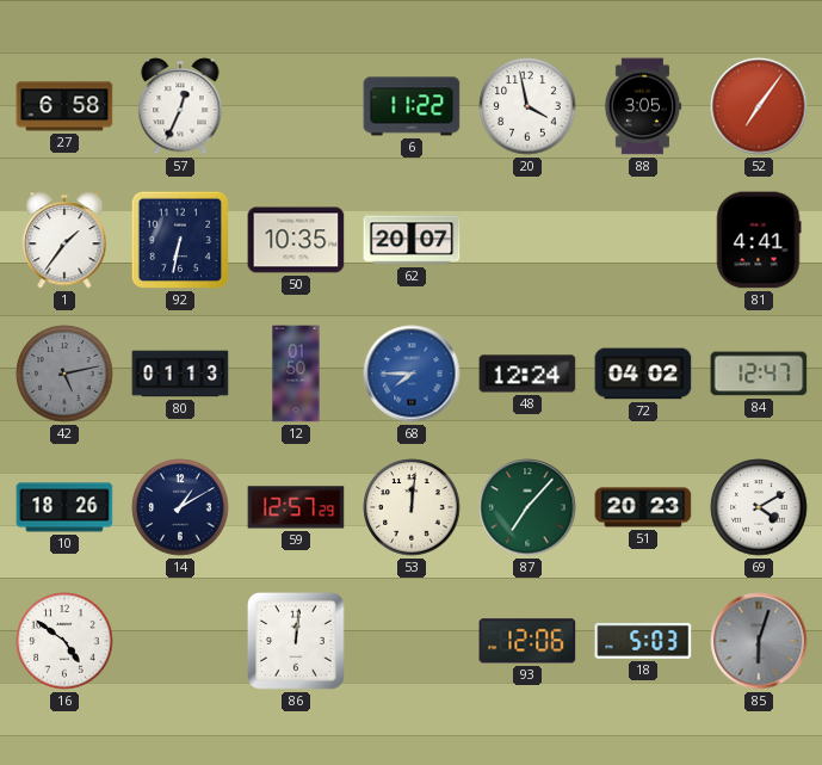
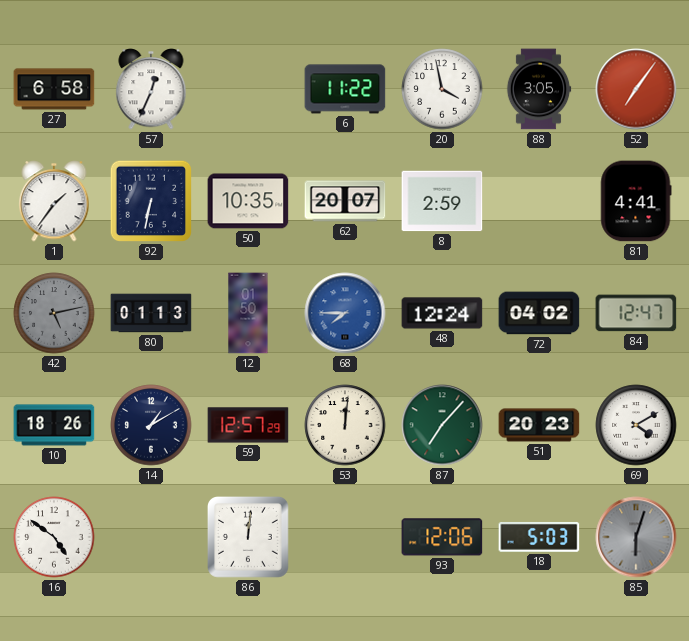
8: none -> 2:59 (442, 201)
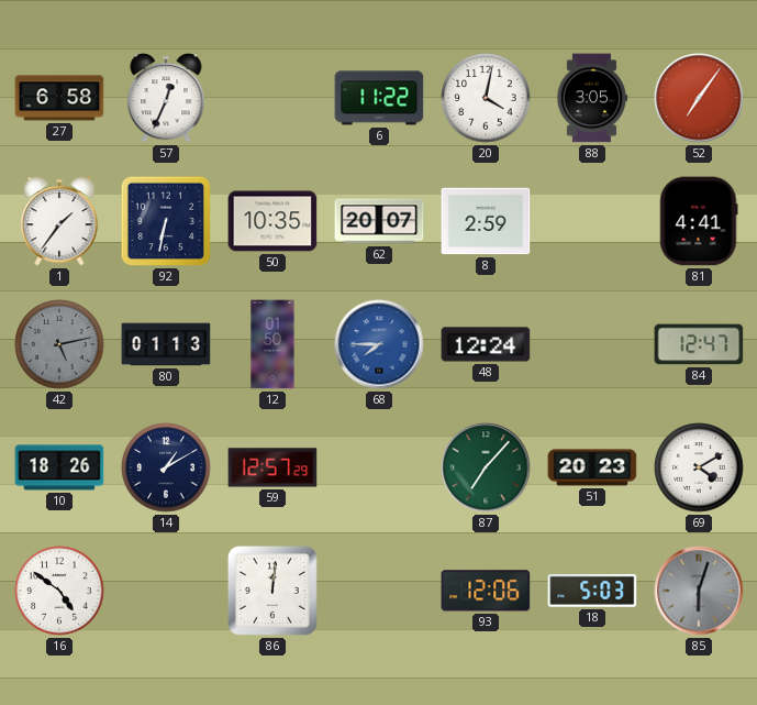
20: 3:58 -> 4:02 (486, 98)
72: 04:02 -> none (539, 313)
53: 12:01 -> none (345, 425)
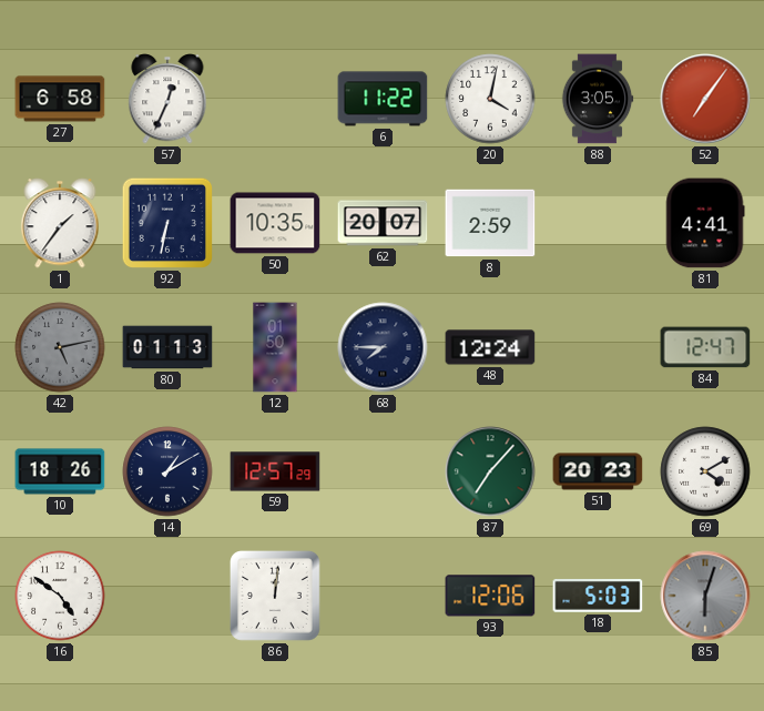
68 dial: blue -> navy (383, 347)
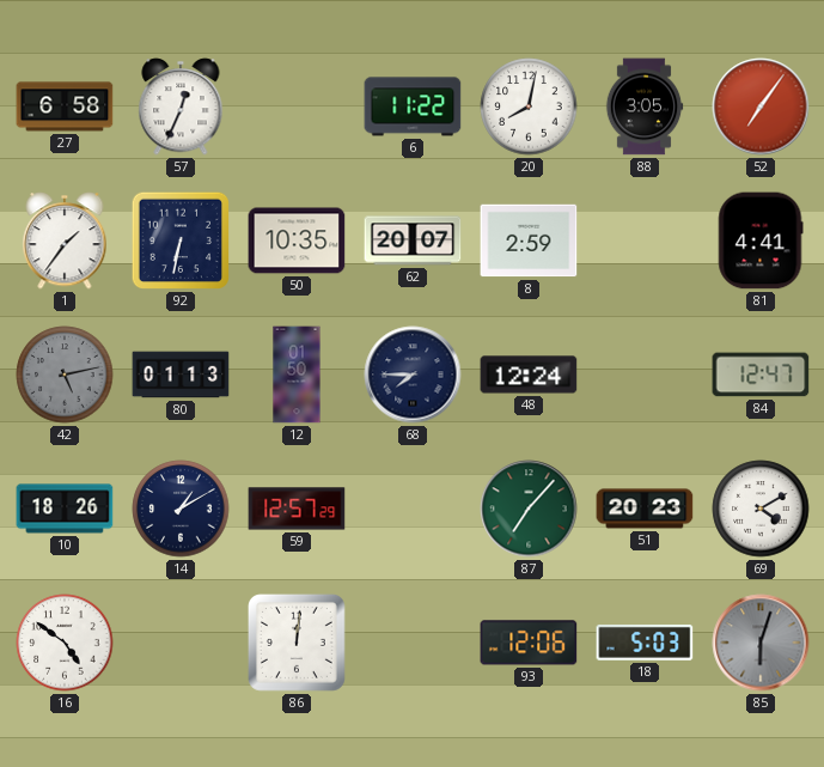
20: 4:02 -> 8:02 (529, 106)
